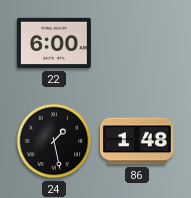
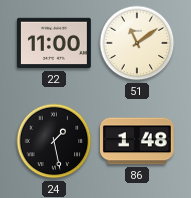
22: 6:00 -> 11:00 (54, 43)
51: none -> 11:09 (137, 43)
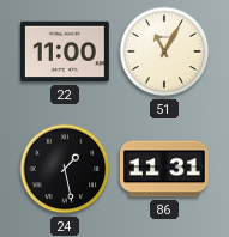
51: 11:09 -> 11:05 (164, 51)
86: 1:48 -> 11:31 (164, 169)
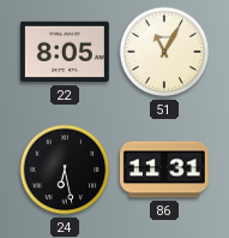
22: 11:00 -> 8:05 (65, 52)
24: 1:28 -> 6:28 (65, 169)
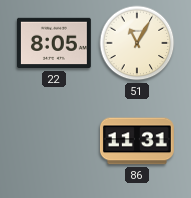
24: 6:28 -> none (65, 169)
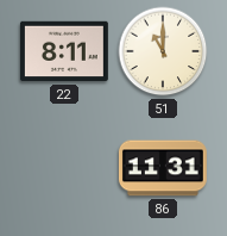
22: 8:05 -> 8:11 (64, 51)
51: 11:05 -> 11:00 (163, 51)
